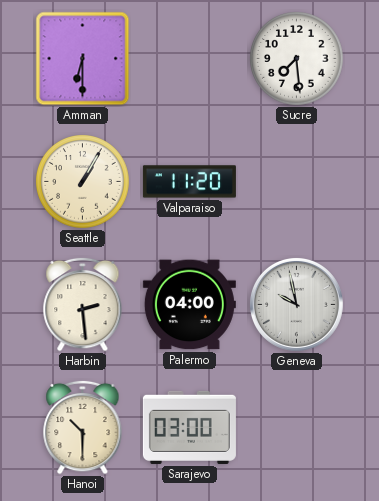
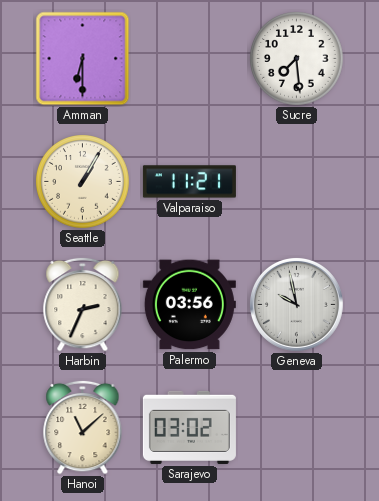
Valparaiso: 11:20 -> 11:21 (189, 182)
Harbin: 2:29 -> 2:34 (83, 304)
Palermo: 04:00 -> 03:56 (189, 305)
Hanoi: 10:30 -> 11:08 (83, 427)
Sarajevo: 03:00 -> 03:02 (189, 427)
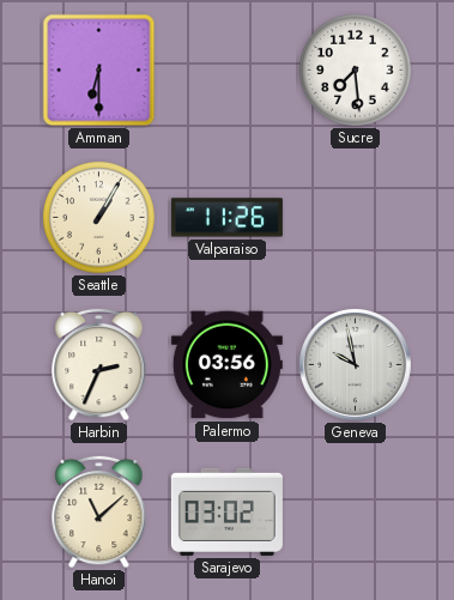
Valparaiso: 11:21 -> 11:26 (226, 218)
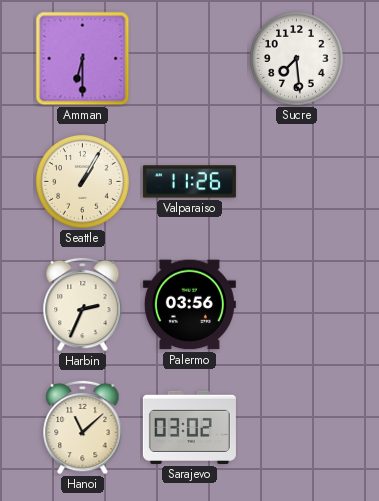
Geneva: 9:58 -> none (355, 364)
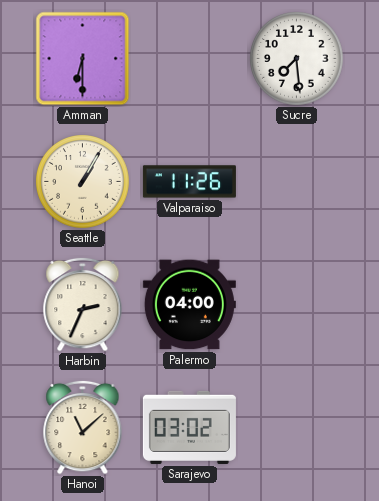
Palermo: 03:56 -> 04:00 (189, 305)
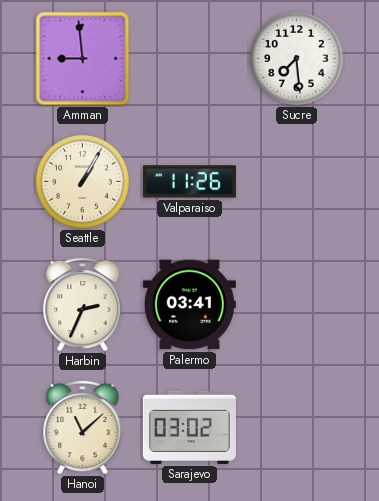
Amman: 6:30 -> 8:59 (83, 59)
Palermo: 04:00 -> 03:41 (189, 305)
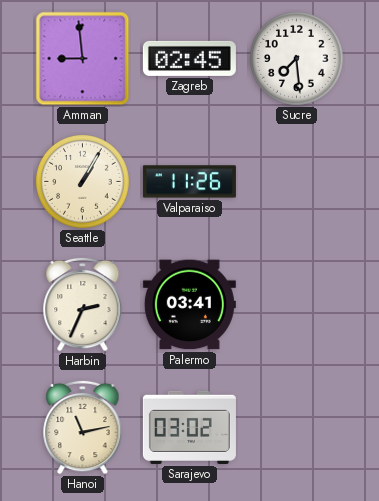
Zagreb: none -> 02:45 (189, 58)
Hanoi: 11:08 -> 11:13 (83, 427)
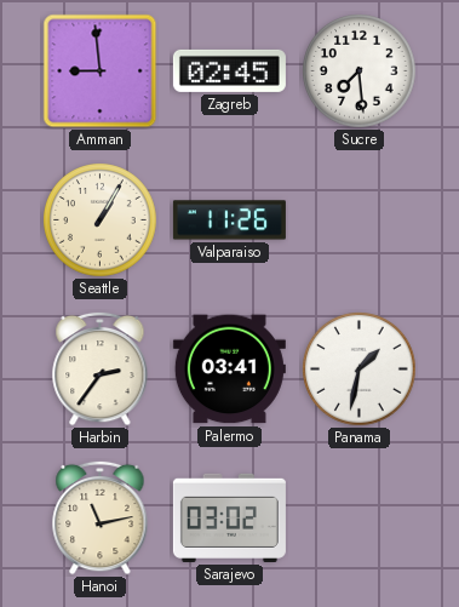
Harbin: 2:34 -> 2:36 (101, 368)
Panama: none -> 1:32 (360, 370)
